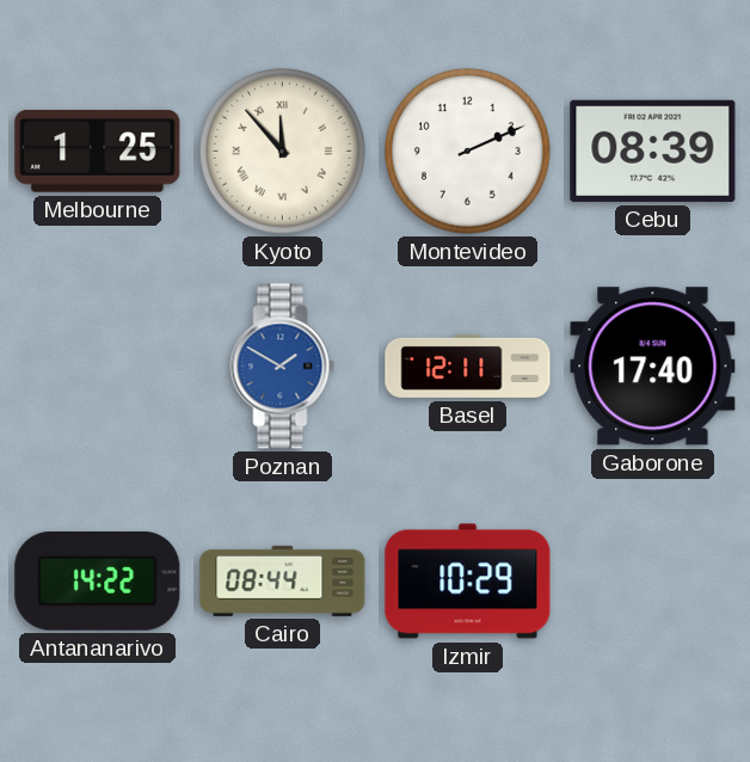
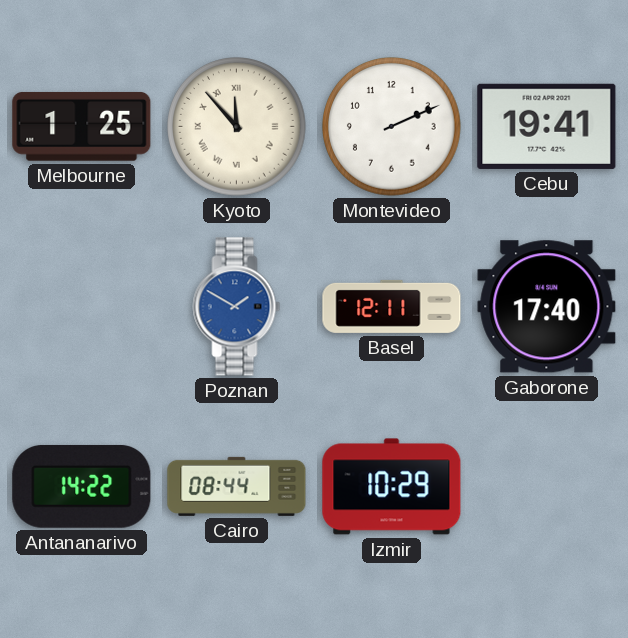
Cebu: 08:39 -> 19:41 (547, 126)
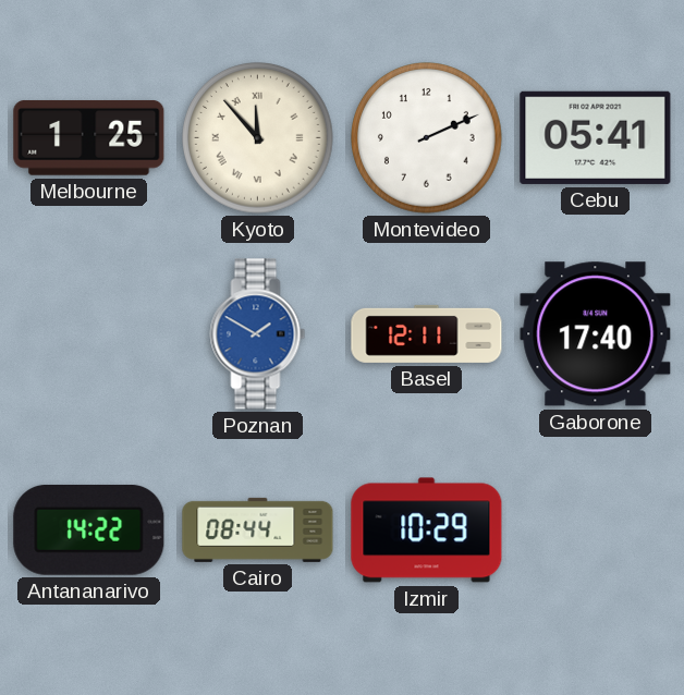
Cebu: 19:41 -> 05:41 (596, 137)
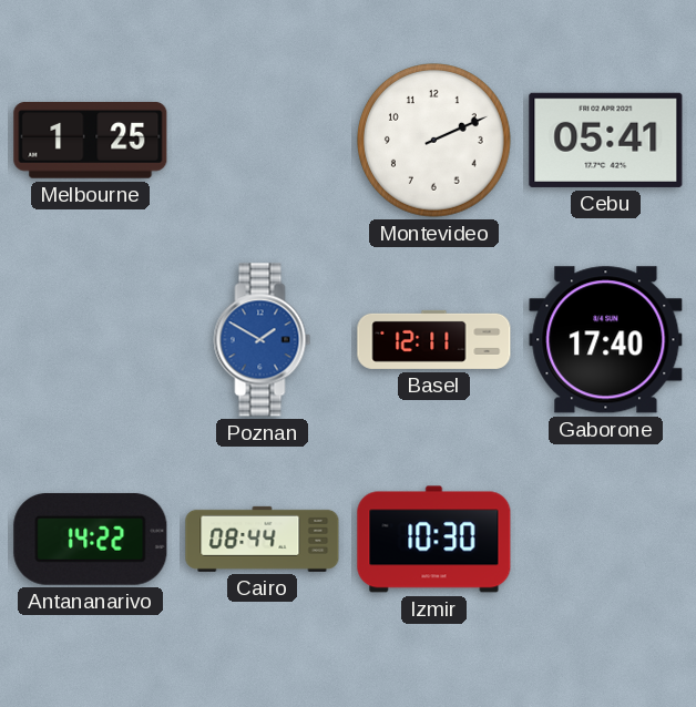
Kyoto: 11:53 -> none (258, 138)
Izmir: 10:29 -> 10:30 (434, 540)
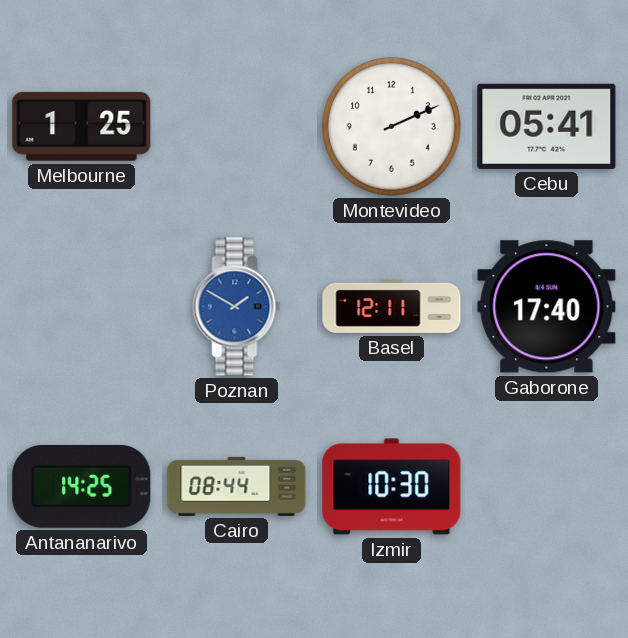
Antananarivo: 14:22 -> 14:25 (82, 486)
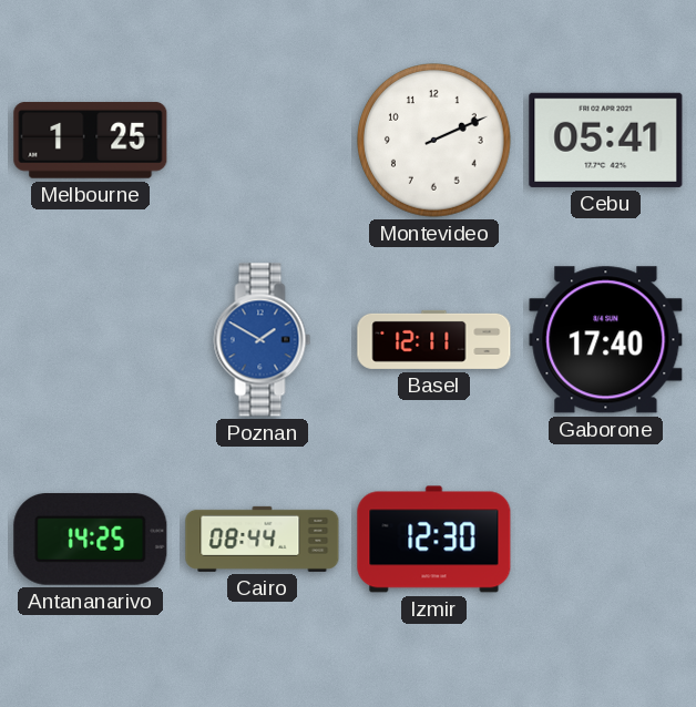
Izmir: 10:30 -> 12:30 (434, 540)
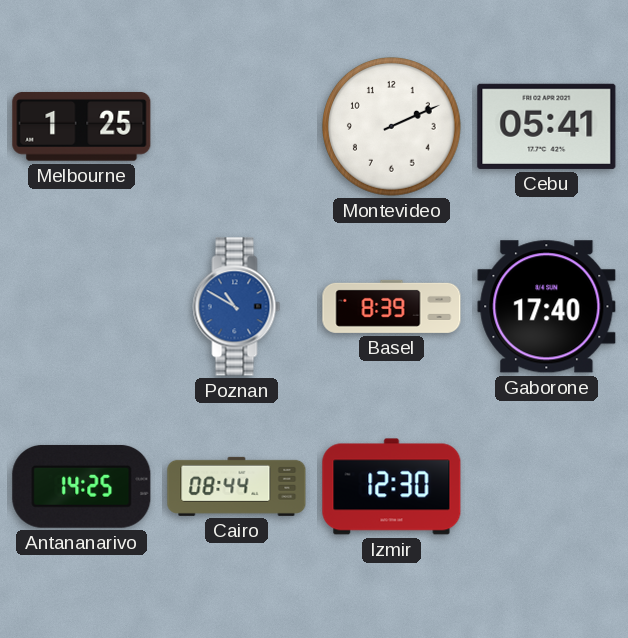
Poznan: 1:50 -> 10:50 (237, 307)
Basel: 12:11 -> 8:39 (392, 306)
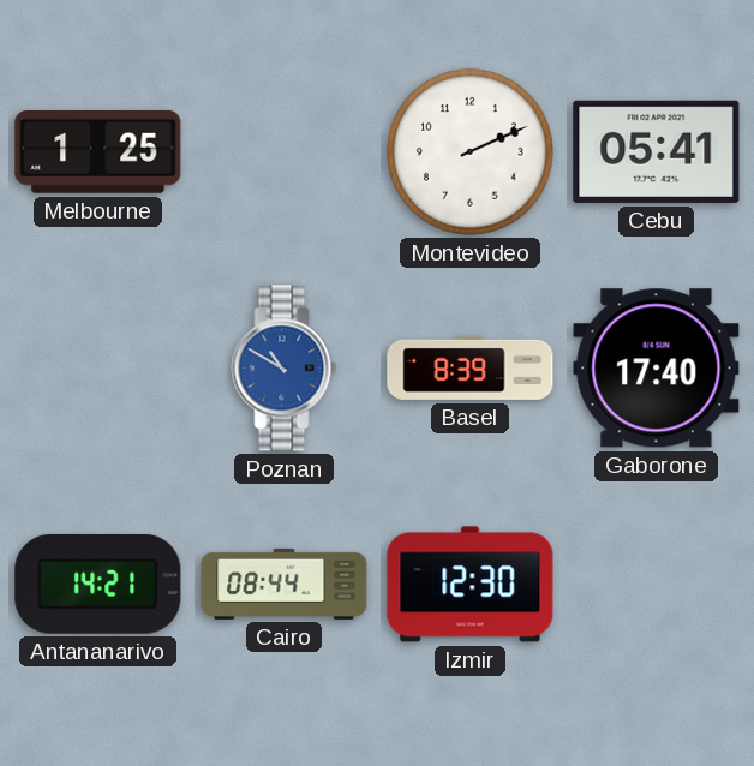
Antananarivo: 14:25 -> 14:21 (98, 584)
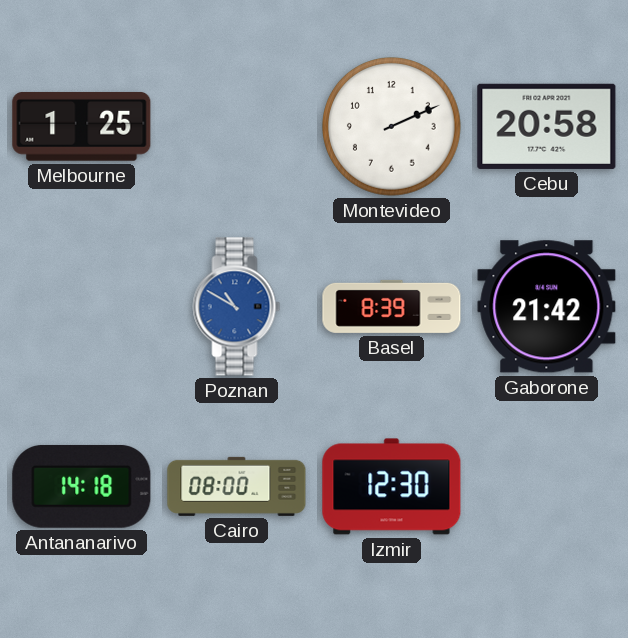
Cebu: 05:41 -> 20:58 (547, 126)
Gaborone: 17:40 -> 21:42 (547, 307)
Antananarivo: 14:21 -> 14:18 (82, 486)
Cairo: 08:44 -> 08:00 (237, 486)
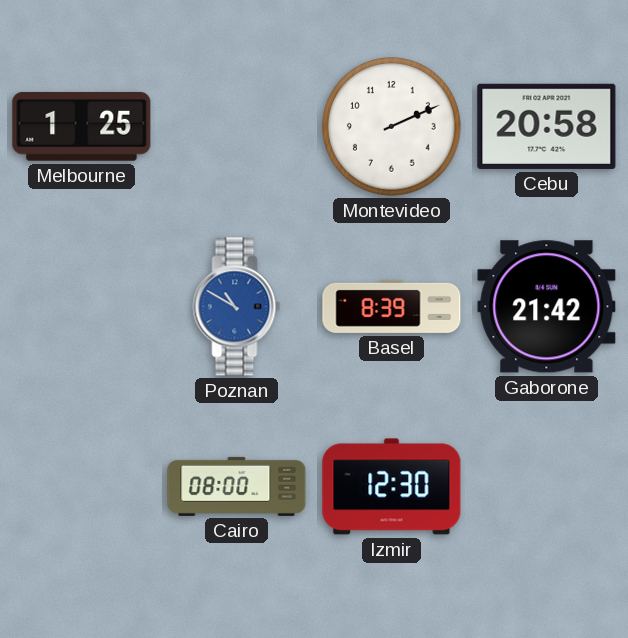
Antananarivo: 14:18 -> none (82, 486)
